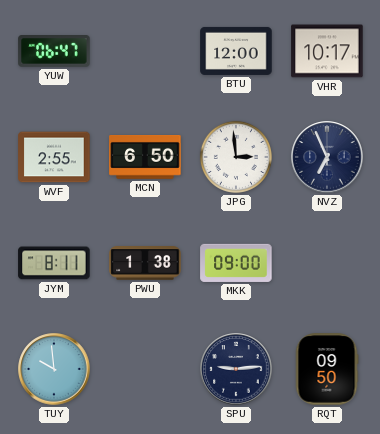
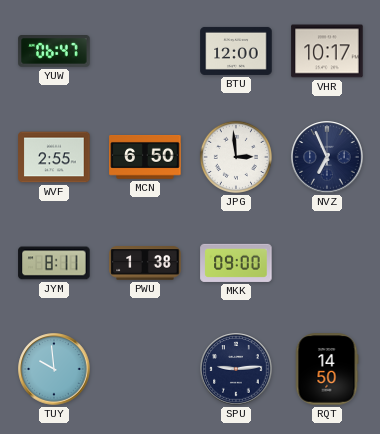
RQT: 09:50 -> 14:50 (327, 369)
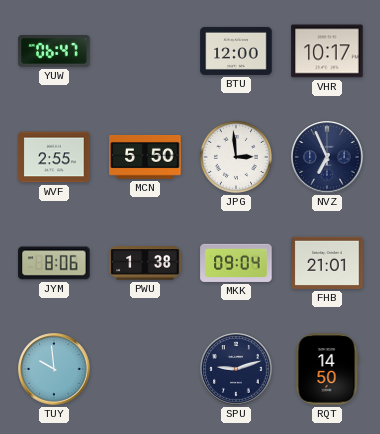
MCN: 6:50 -> 5:50 (145, 158)
JYM: 8:11 -> 8:06 (54, 263)
MKK: 09:00 -> 09:04 (236, 263)
FHB: none -> 21:01 (327, 263)
SPU: 9:14 -> 9:12 (236, 369)
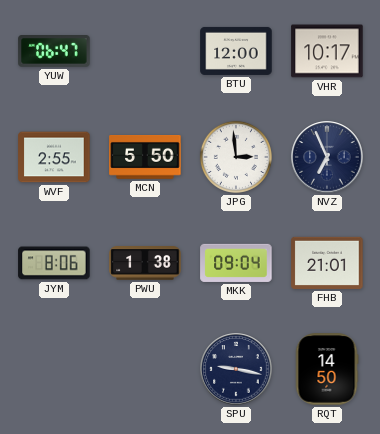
TUY: 9:59 -> none (54, 369)
SPU: 9:12 -> 9:17 (236, 369)
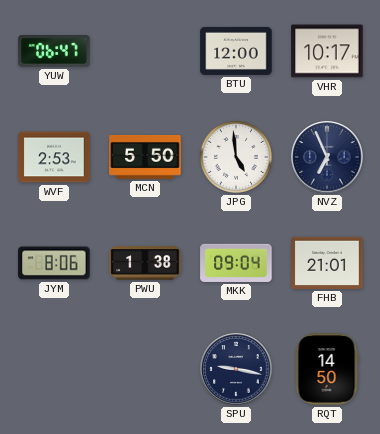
WVF: 2:55 -> 2:53 (54, 157)
JPG: 2:59 -> 4:59 (236, 157)
